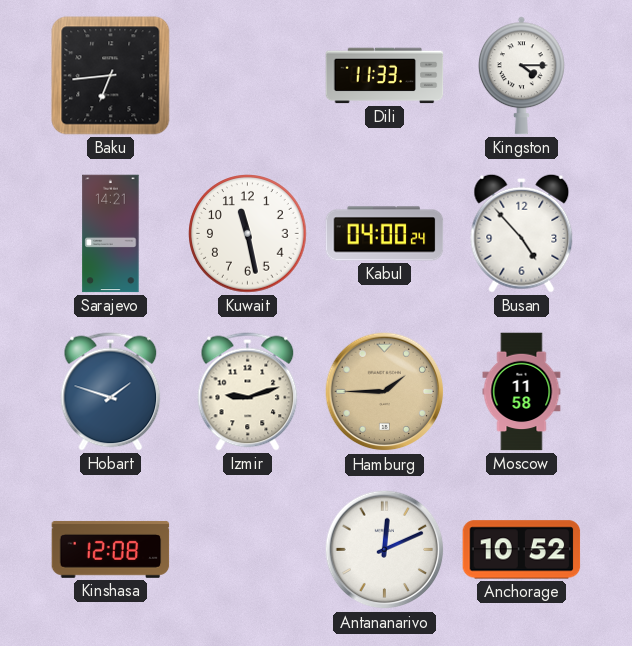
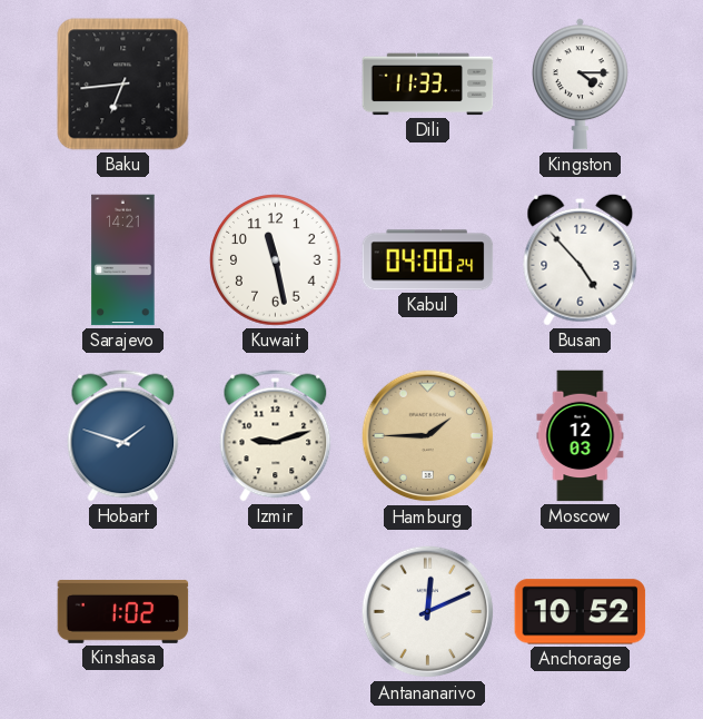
Moscow: 11:58 -> 12:03 (581, 436)
Kinshasa: 12:08 -> 1:02 (123, 611)
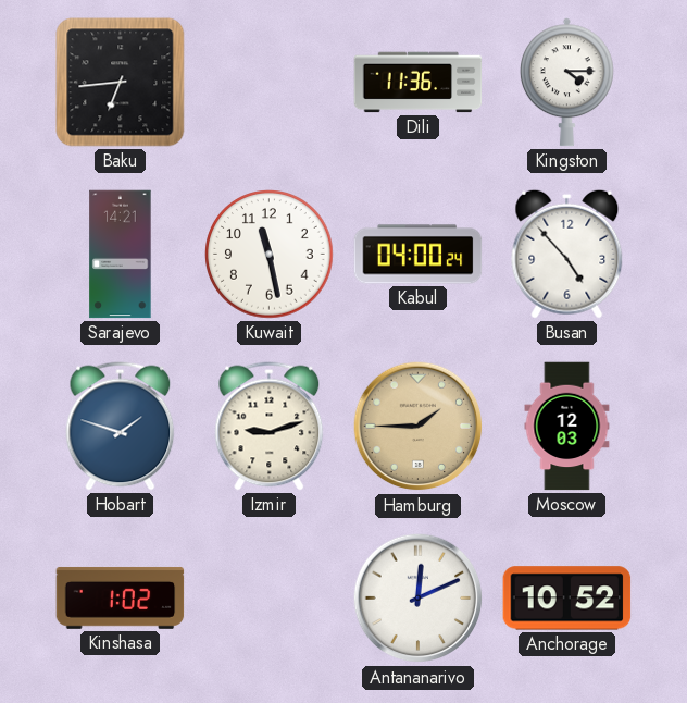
Dili: 11:33 -> 11:36 (419, 83)
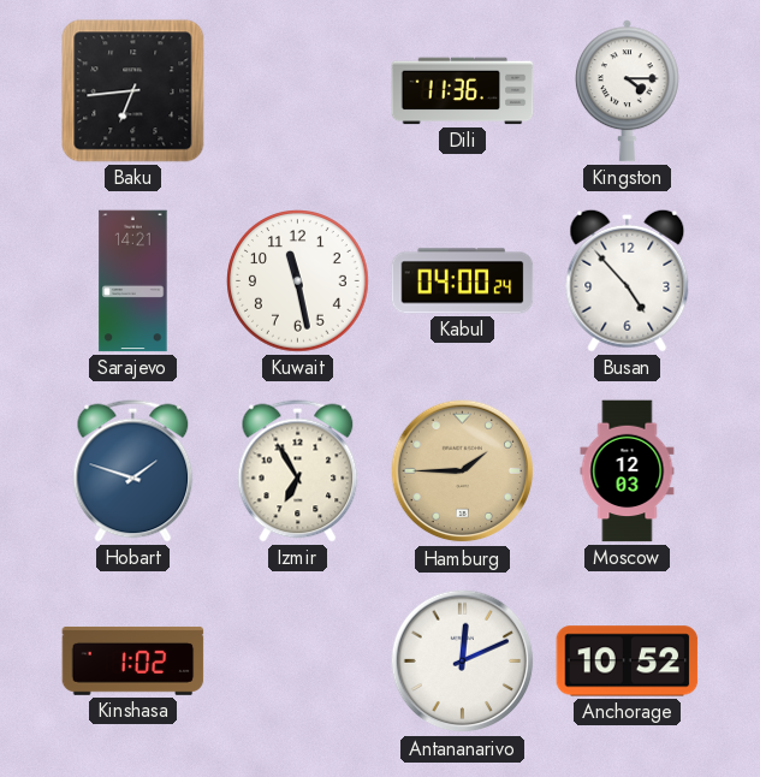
Izmir: 9:12 -> 6:55 (298, 471)
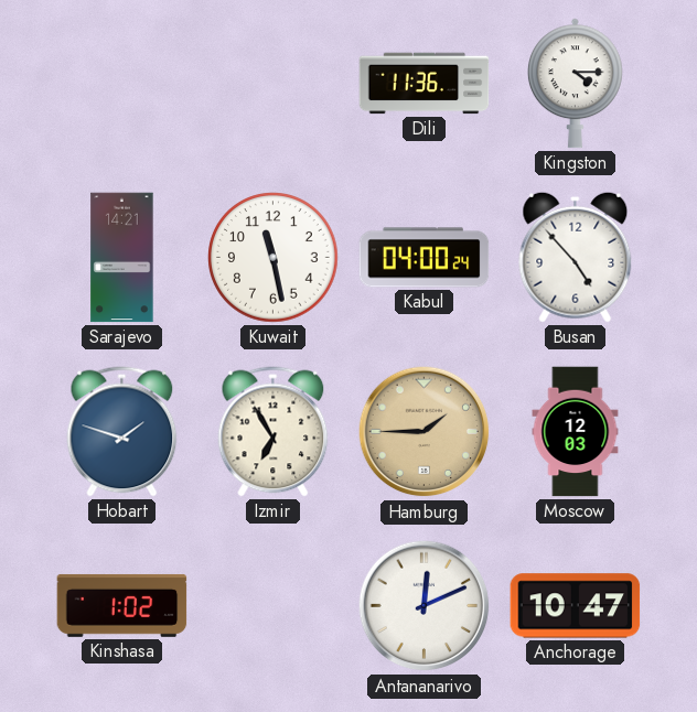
Baku: 6:44 -> none (133, 91)
Anchorage: 10:52 -> 10:47 (576, 606)
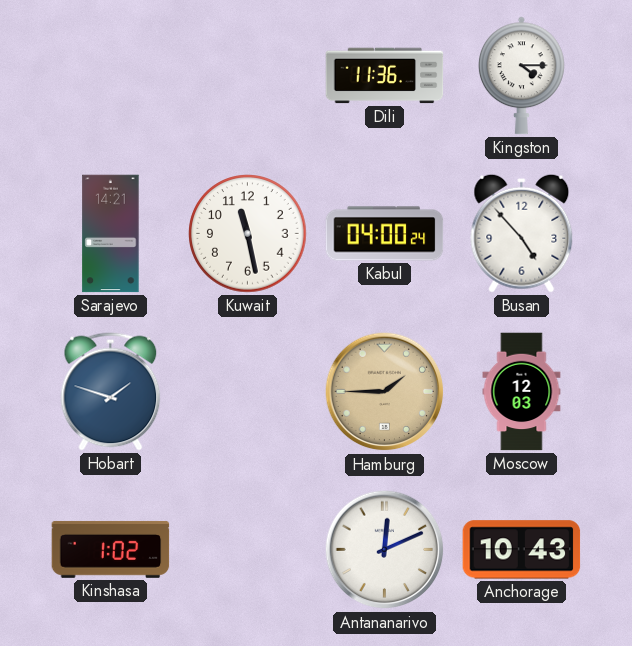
Izmir: 6:55 -> none (274, 432)
Anchorage: 10:47 -> 10:43 (522, 550)
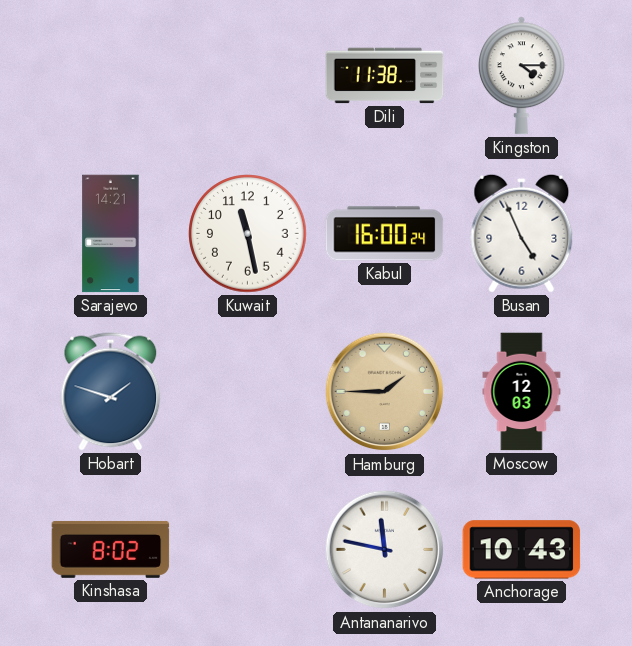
Dili: 11:36 -> 11:38 (385, 76)
Kabul: 04:00 -> 16:00 (385, 234)
Busan: 4:53 -> 4:56 (522, 233)
Kinshasa: 1:02 -> 8:02 (111, 549)
Antananarivo: 12:11 -> 11:47 (385, 550)
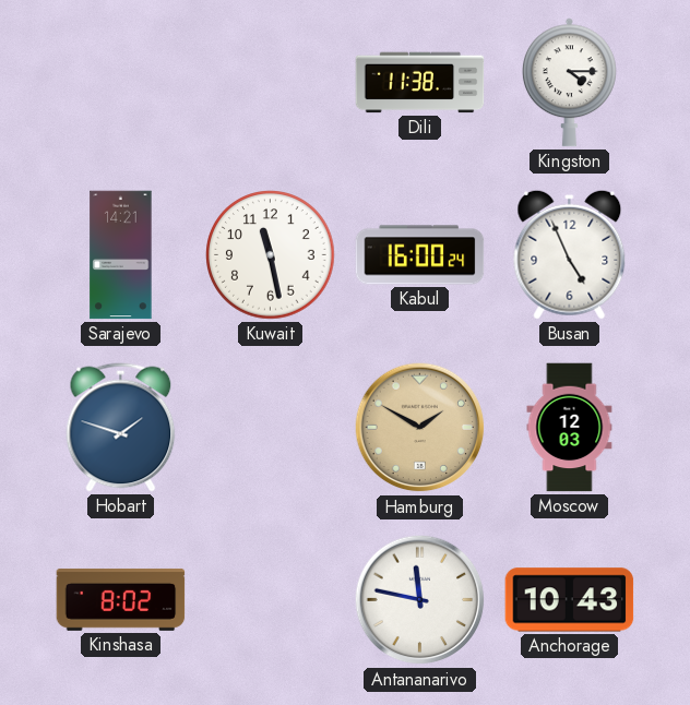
Hamburg: 1:45 -> 1:50 (420, 428)
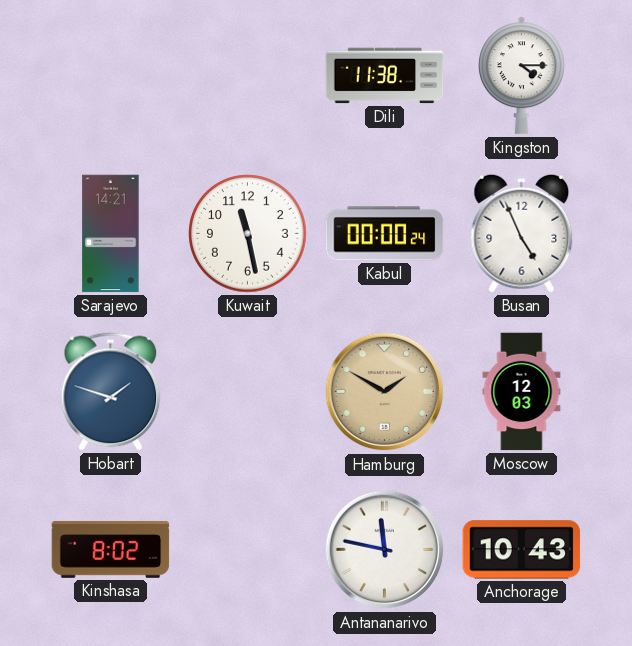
Kabul: 16:00 -> 00:00 (385, 234)
